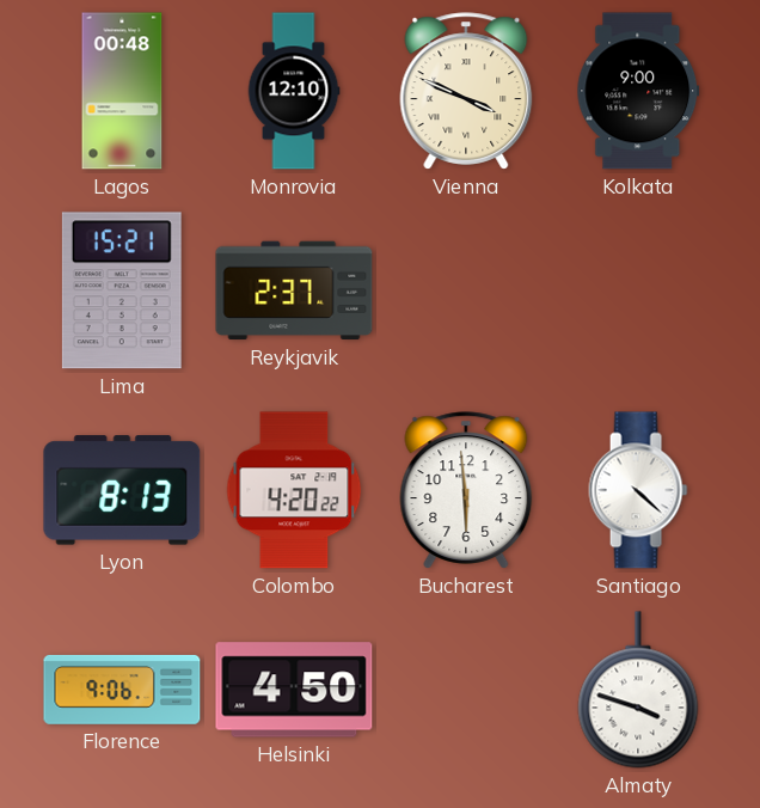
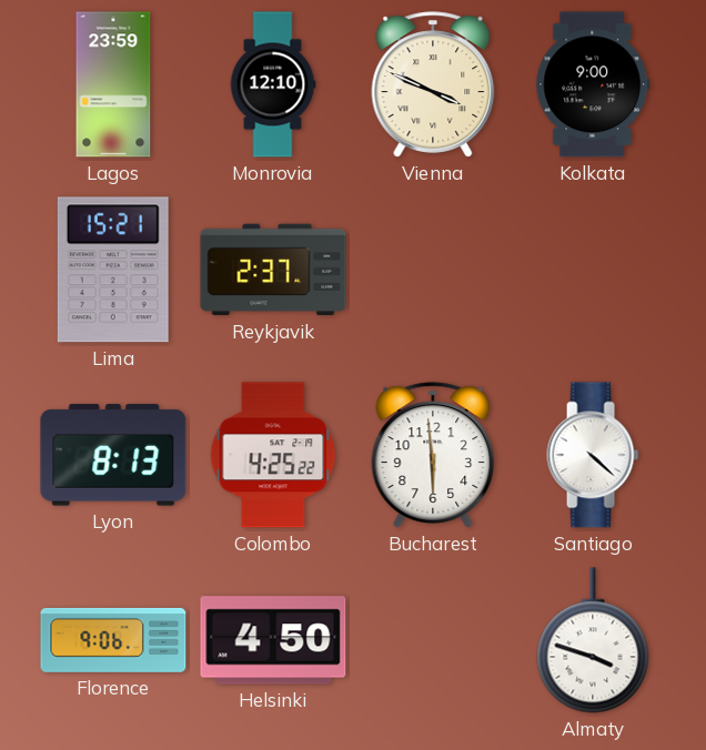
Lagos: 00:48 -> 23:59 (113, 84)
Colombo: 4:20 -> 4:25 (273, 455)
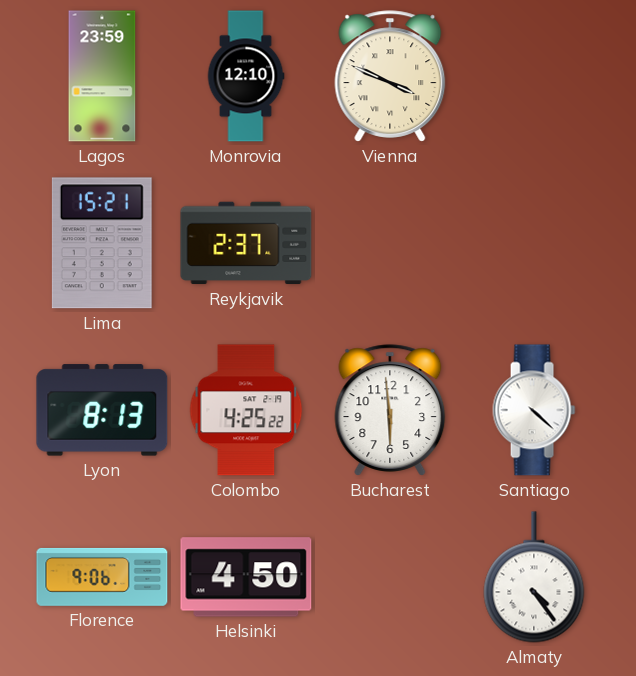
Kolkata: 9:00 -> none (593, 84)
Almaty: 3:48 -> 4:24 (534, 577)
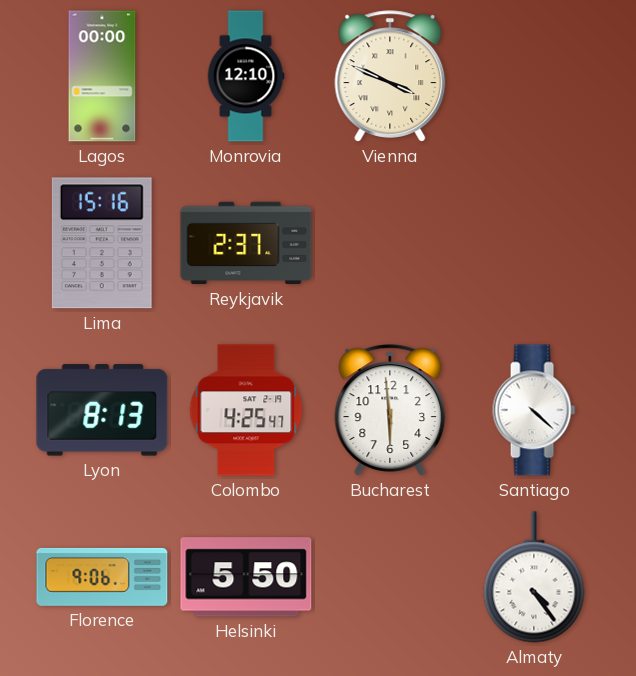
Lagos: 23:59 -> 00:00 (102, 76)
Lima: 15:21 -> 15:16 (102, 243)
Colombo: 4:25:22 -> 4:25:47 (246, 410)
Helsinki: 4:50 -> 5:50 (246, 577)
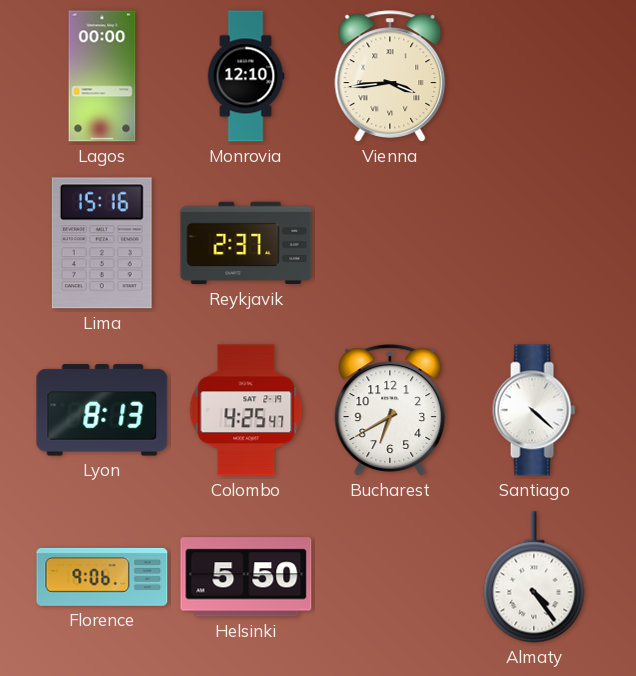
Vienna: 3:49 -> 3:44 (390, 76)
Bucharest: 5:59 -> 6:40 (390, 410)
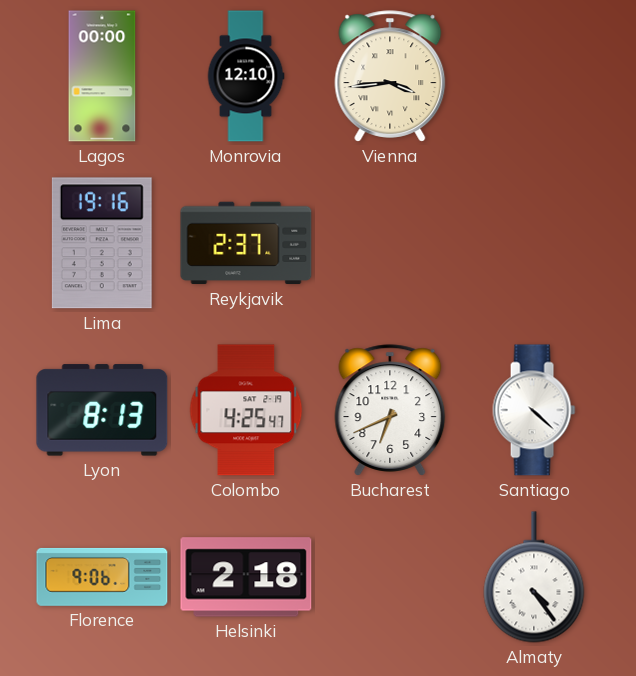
Lima: 15:16 -> 19:16 (102, 243)
Bucharest: 6:40 -> 6:41 (390, 410)
Helsinki: 5:50 -> 2:18 (246, 577)
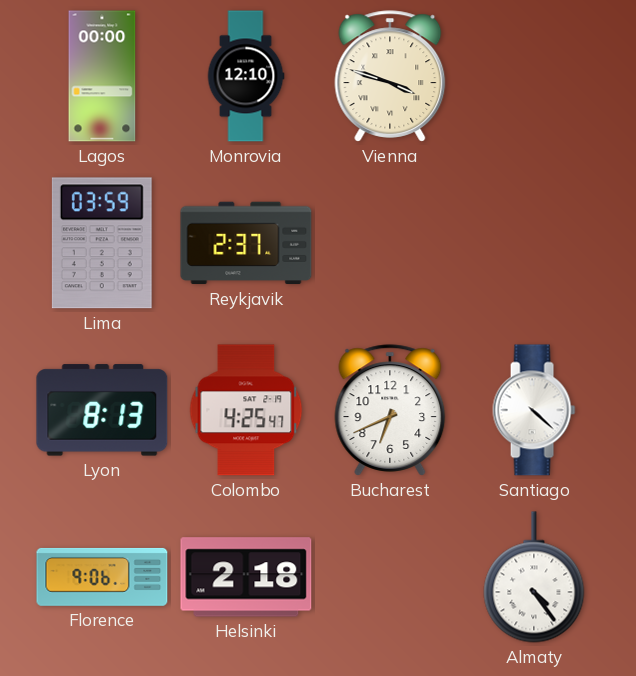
Vienna: 3:44 -> 3:48 (390, 76)
Lima: 19:16 -> 03:59 (102, 243)
